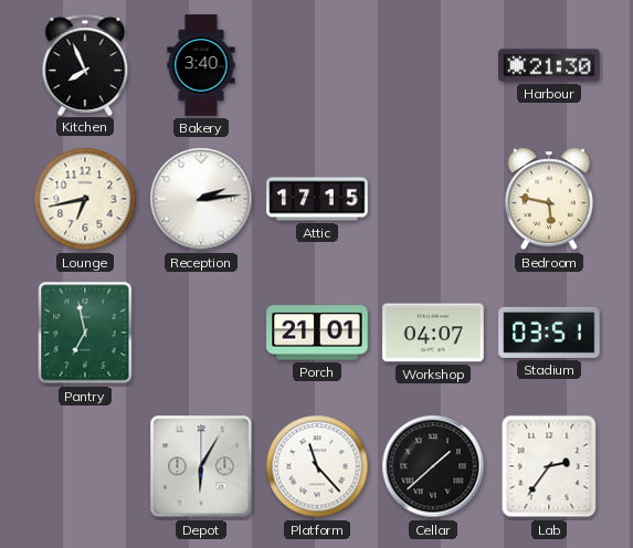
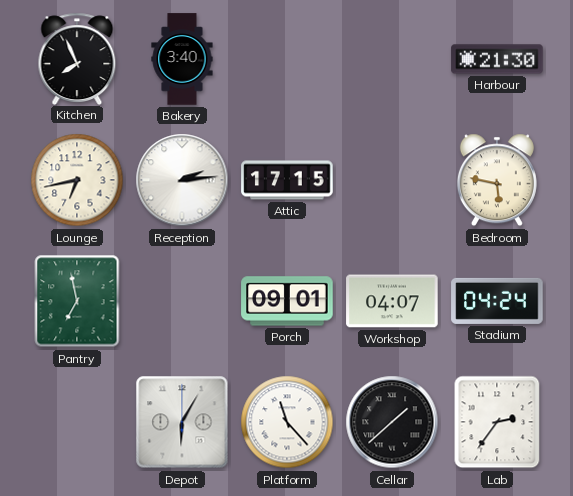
Porch: 21:01 -> 09:01 (287, 301)
Stadium: 03:51 -> 04:24 (497, 301)
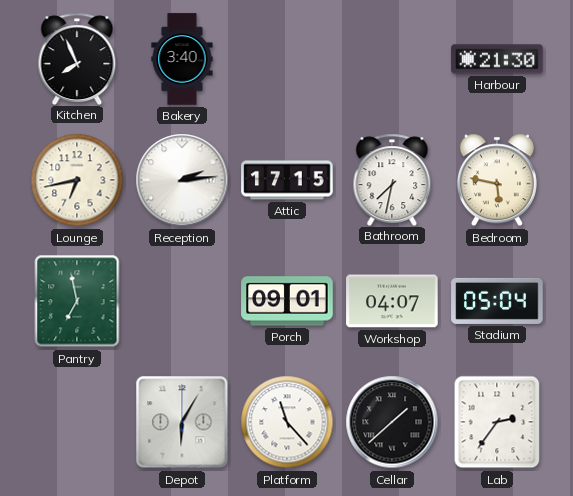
Bathroom: none -> 7:32 (392, 179)
Stadium: 04:24 -> 05:04 (497, 301)
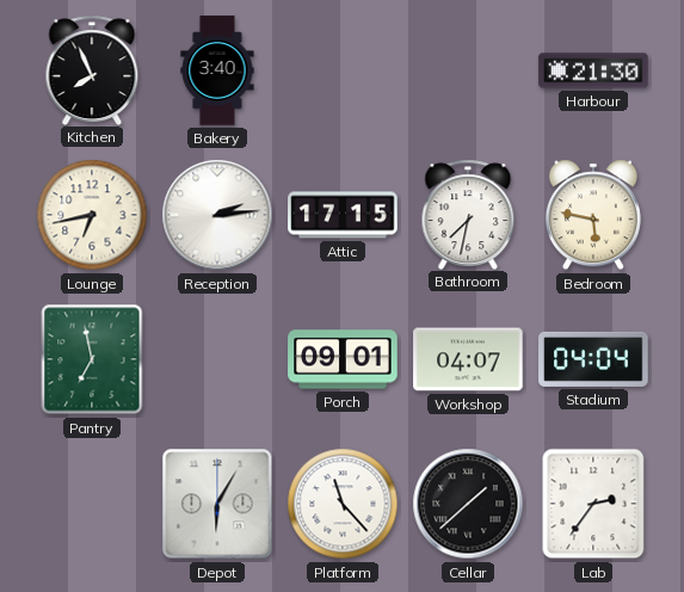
Stadium: 05:04 -> 04:04 (593, 359)
